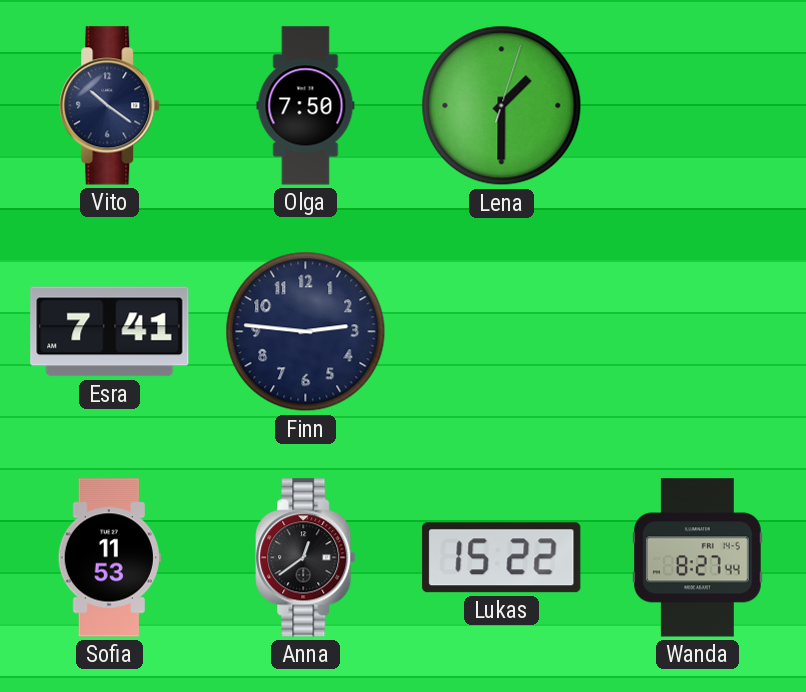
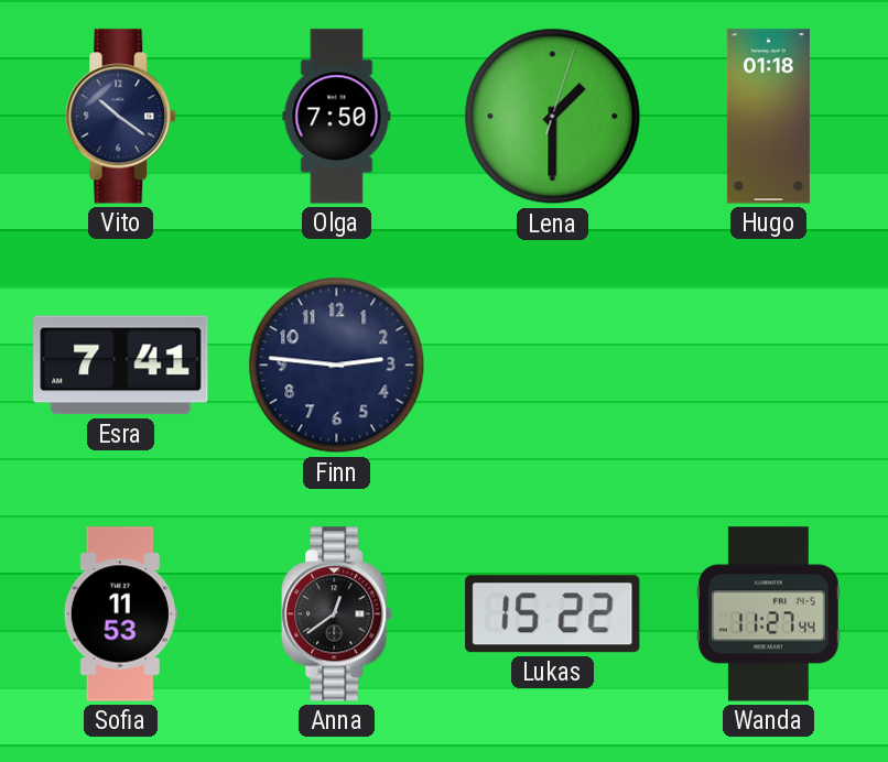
Hugo: none -> 01:18 (768, 117)
Wanda: 8:27 -> 11:27 (769, 614)
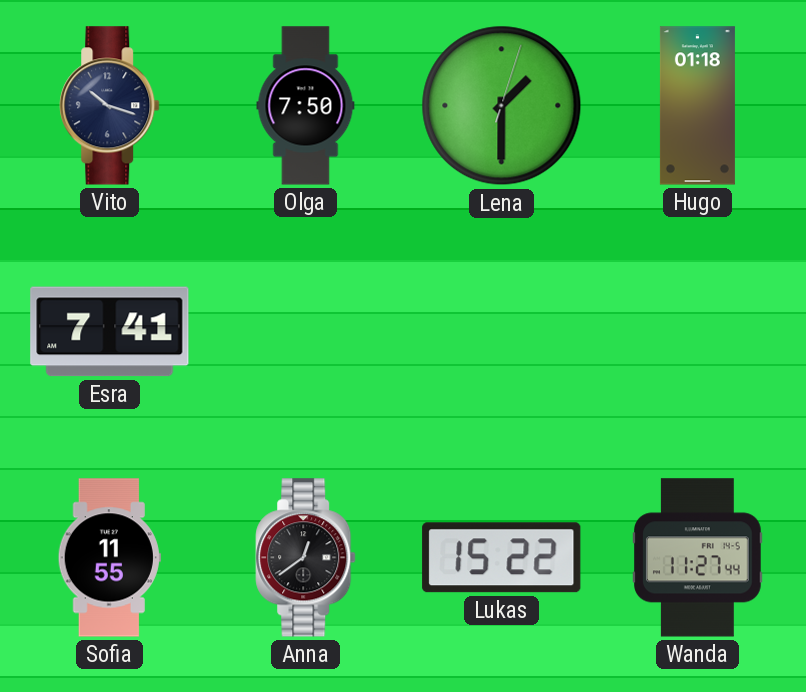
Vito: 10:21 -> 10:18 (110, 106)
Finn: 2:46 -> none (337, 366)
Sofia: 11:53 -> 11:55 (109, 558)
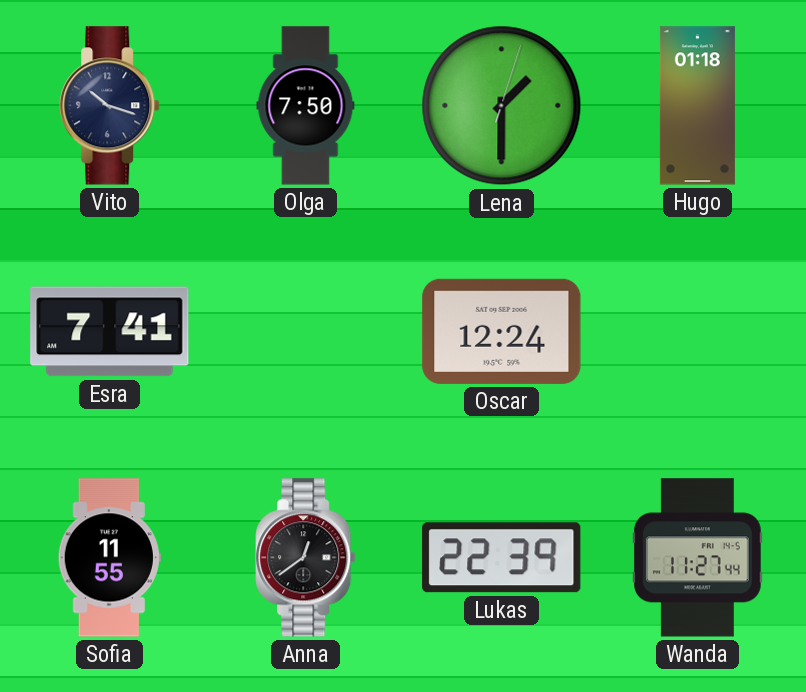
Oscar: none -> 12:24 (502, 331)
Lukas: 15:22 -> 22:39 (502, 558)
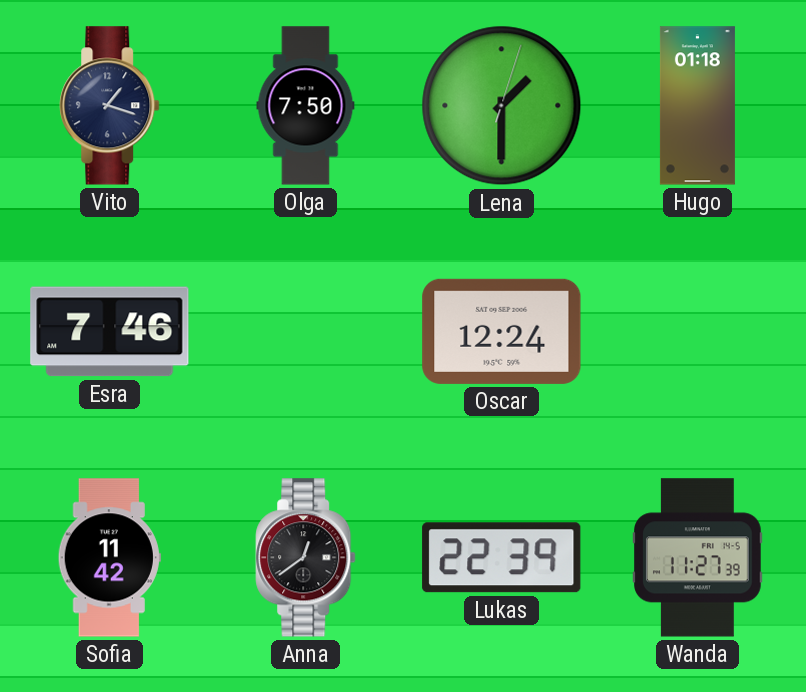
Vito: 10:18 -> 1:18 (110, 106)
Esra: 7:41 -> 7:46 (110, 332)
Sofia: 11:55 -> 11:42 (109, 558)
Wanda: 11:27:44 -> 11:27:39 (698, 558)
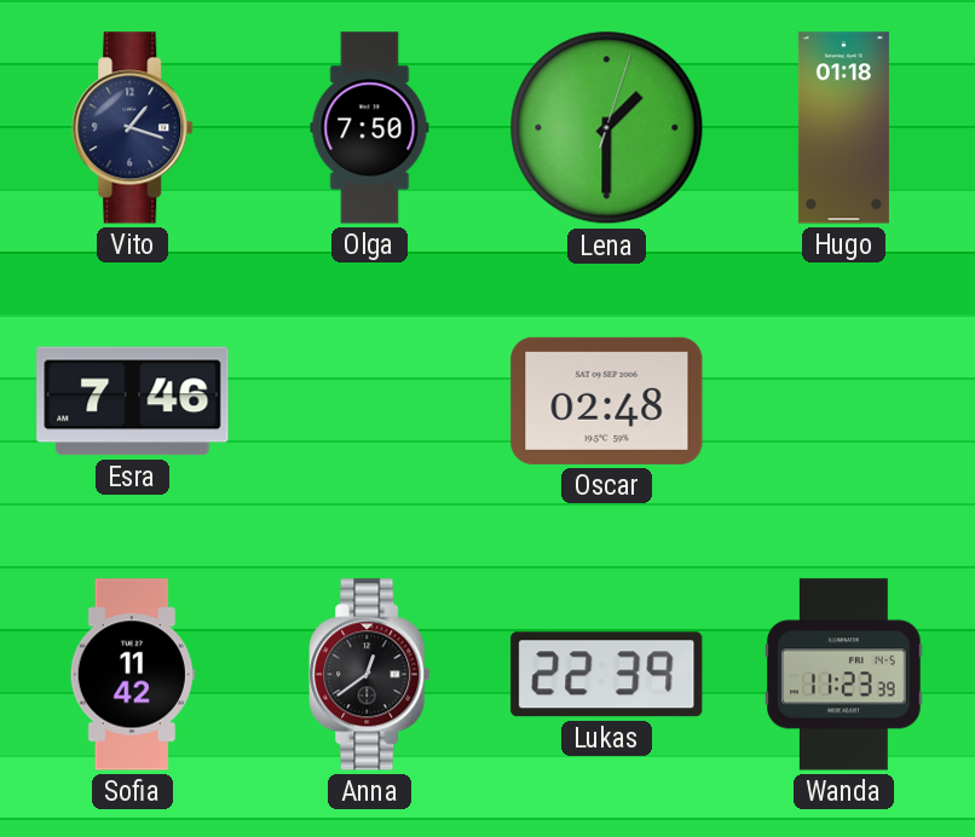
Oscar: 12:24 -> 02:48 (607, 400)
Wanda: 11:27 -> 11:23 (844, 675)
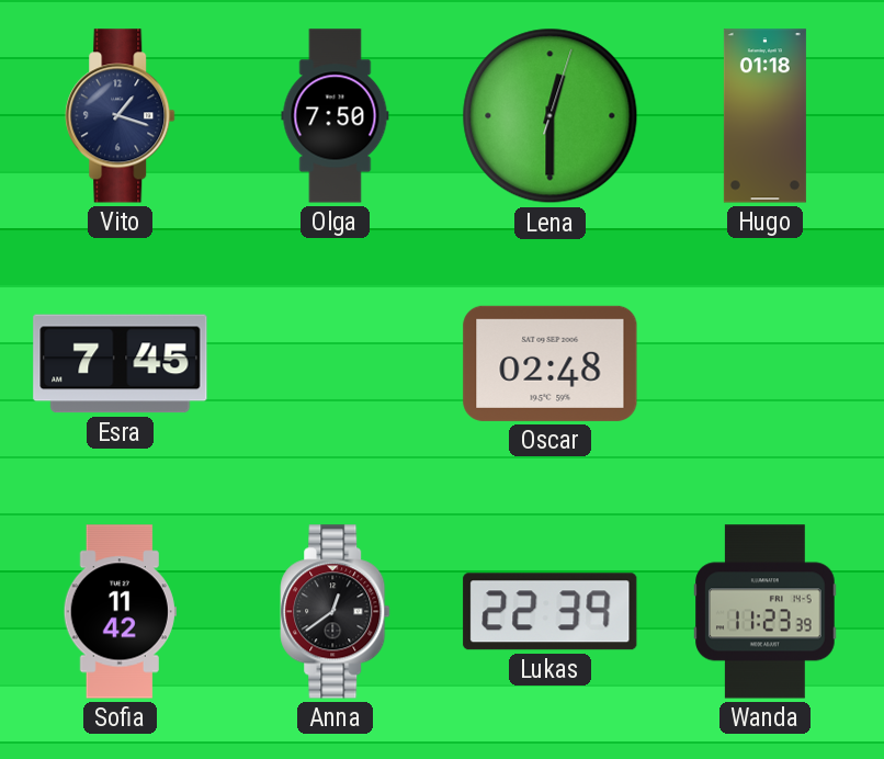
Lena: 1:30 -> 12:30 (551, 116)
Esra: 7:46 -> 7:45 (121, 364)
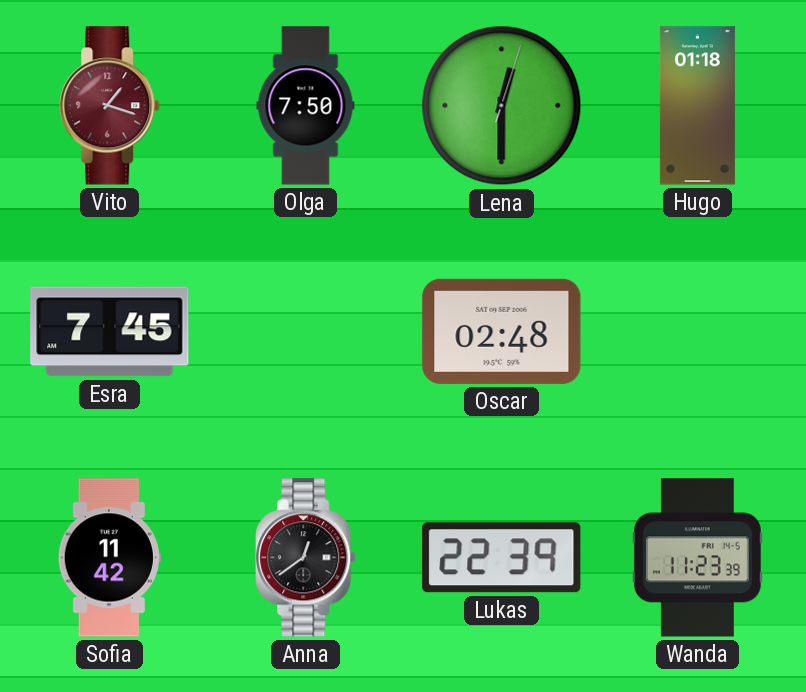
Vito dial: navy -> burgundy (110, 106)
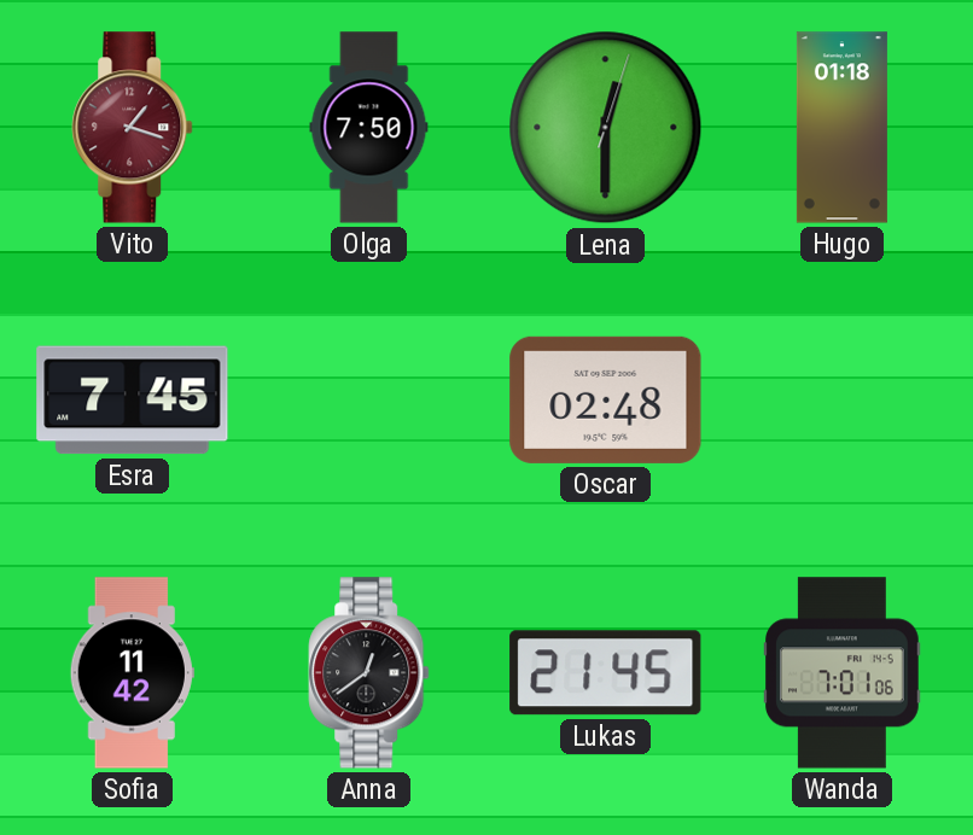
Lukas: 22:39 -> 21:45 (606, 673)
Wanda: 11:23 -> 7:01 (843, 673)
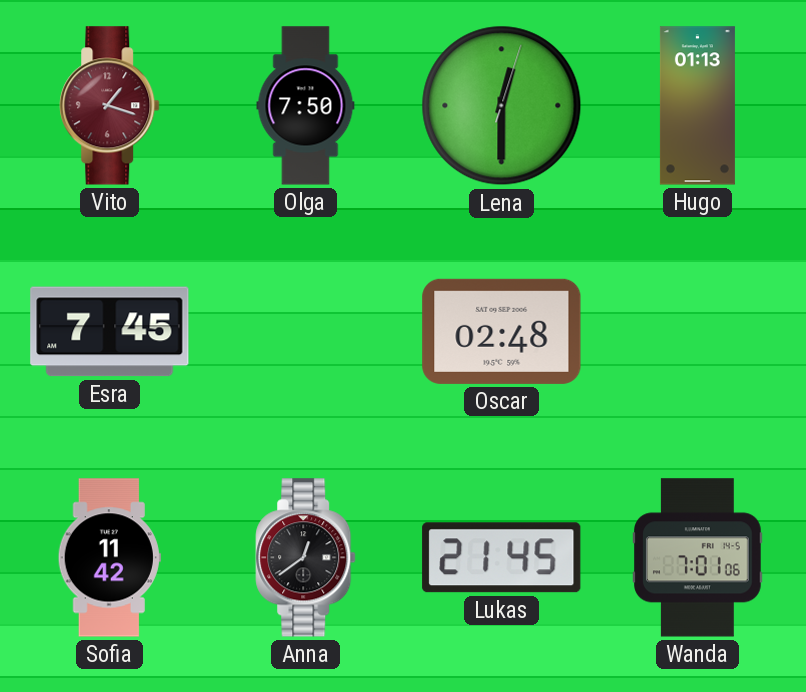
Hugo: 01:18 -> 01:13 (697, 106)
